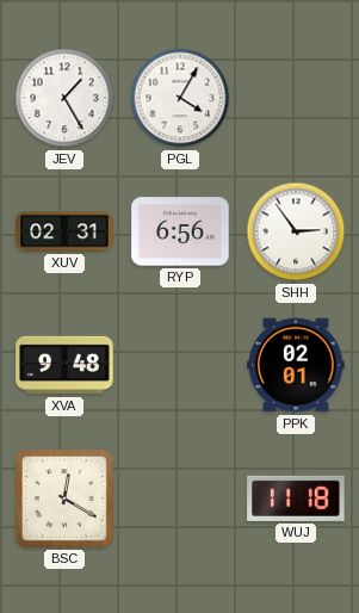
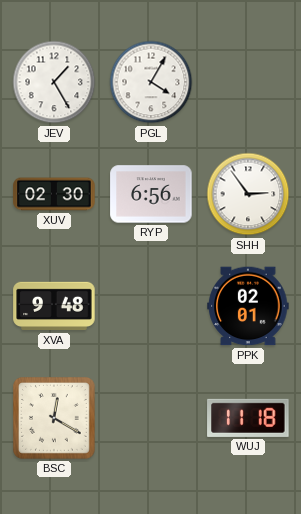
XUV: 02:31 -> 02:30 (54, 194)
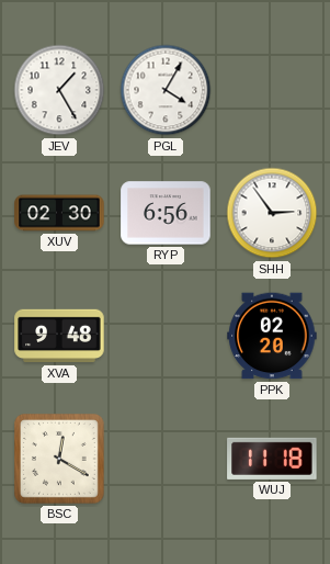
PPK: 02:01 -> 02:20 (272, 336)
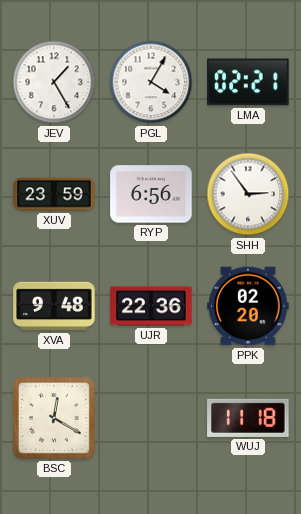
LMA: none -> 02:21 (248, 82)
XUV: 02:30 -> 23:59 (54, 194)
UJR: none -> 22:36 (151, 306)
